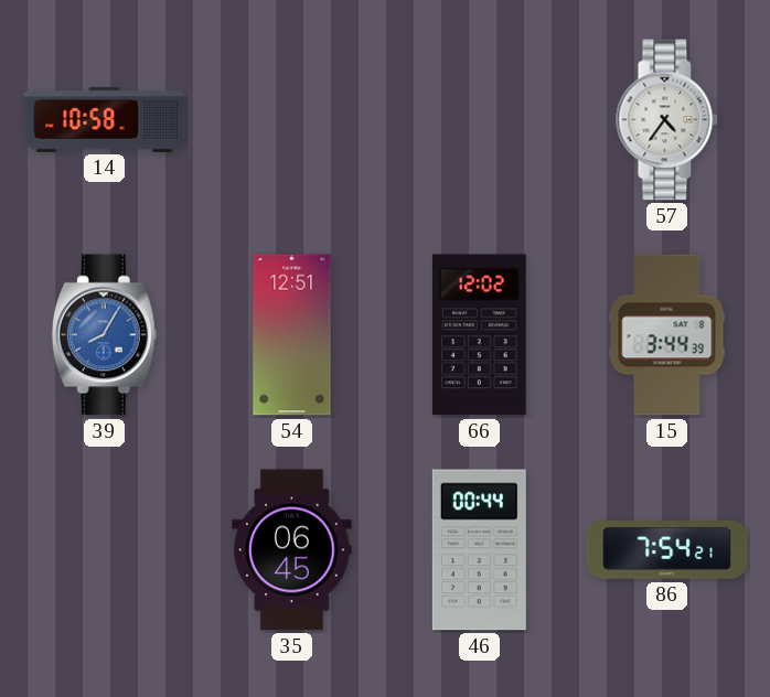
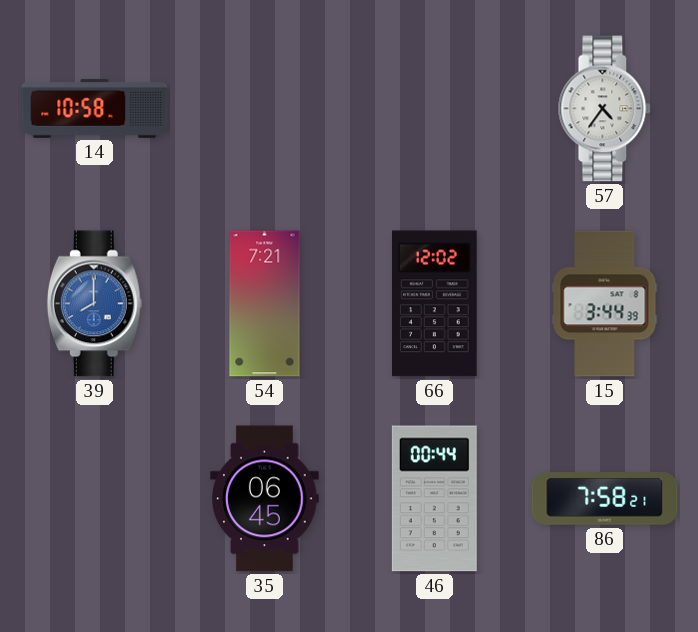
39: 8:05 -> 8:00 (94, 304)
54: 12:51 -> 7:21 (265, 304)
86: 7:54 -> 7:58 (605, 499)
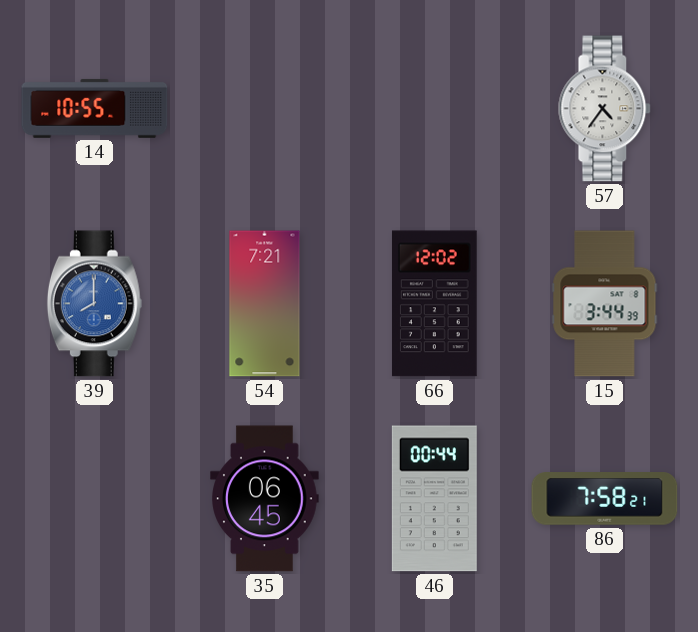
14: 10:58 -> 10:55 (95, 108)
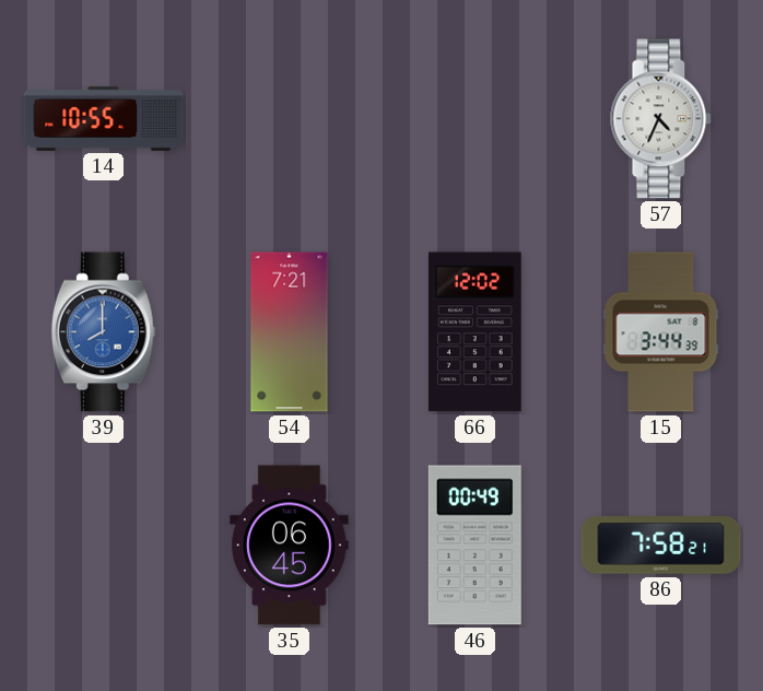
57: 4:36 -> 4:34 (661, 119)
46: 00:44 -> 00:49 (474, 546)
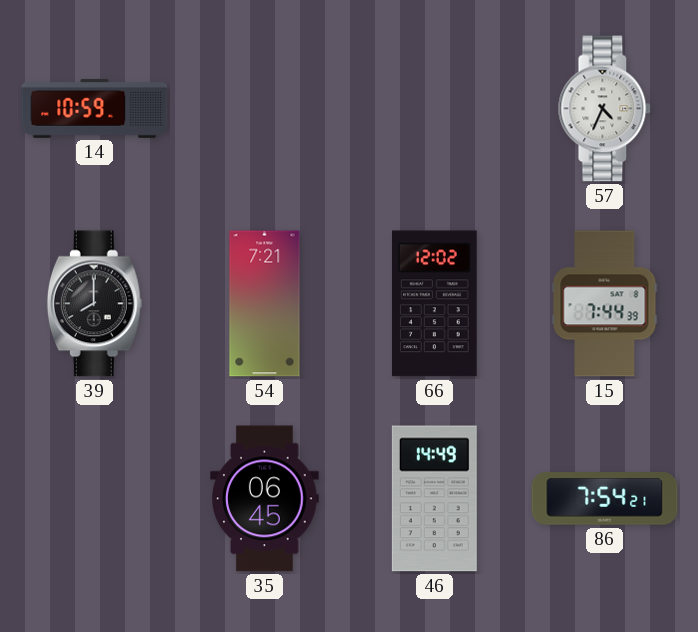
14: 10:55 -> 10:59 (95, 108)
39 dial: blue -> black (94, 304)
15: 3:44 -> 7:44 (605, 304)
46: 00:49 -> 14:49 (434, 499)
86: 7:58 -> 7:54 (605, 499)
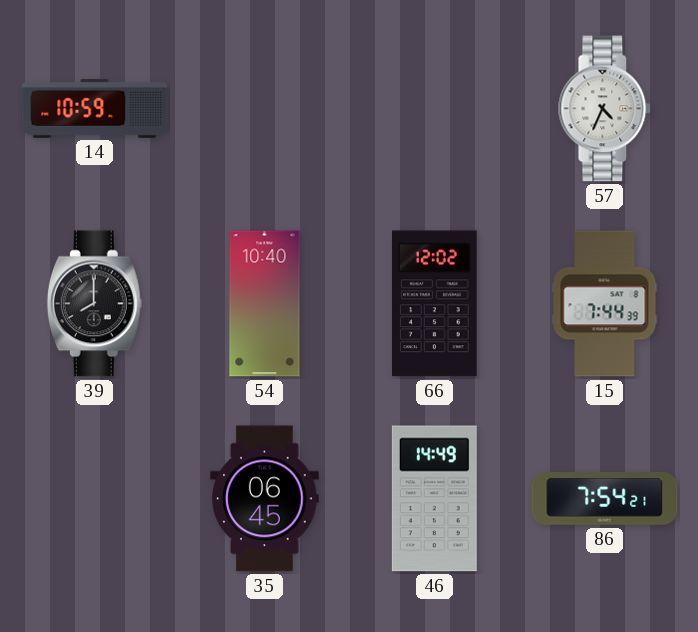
54: 7:21 -> 10:40 (265, 304)
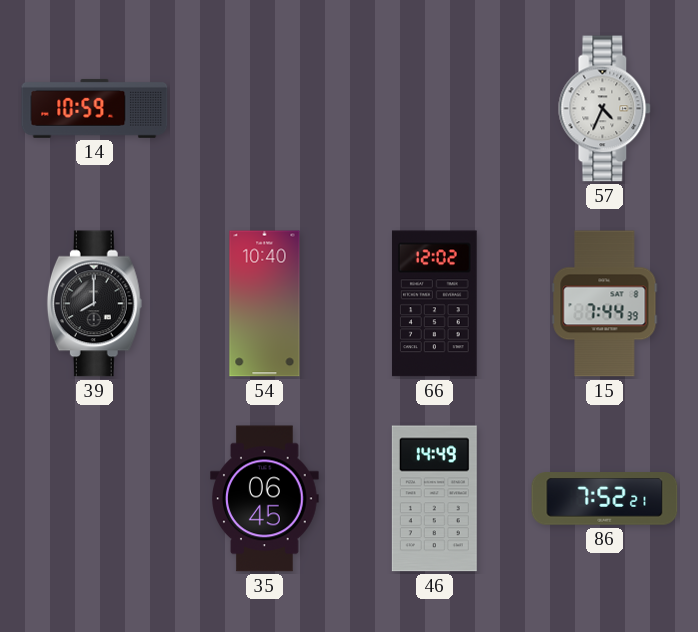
86: 7:54 -> 7:52 (605, 499)
